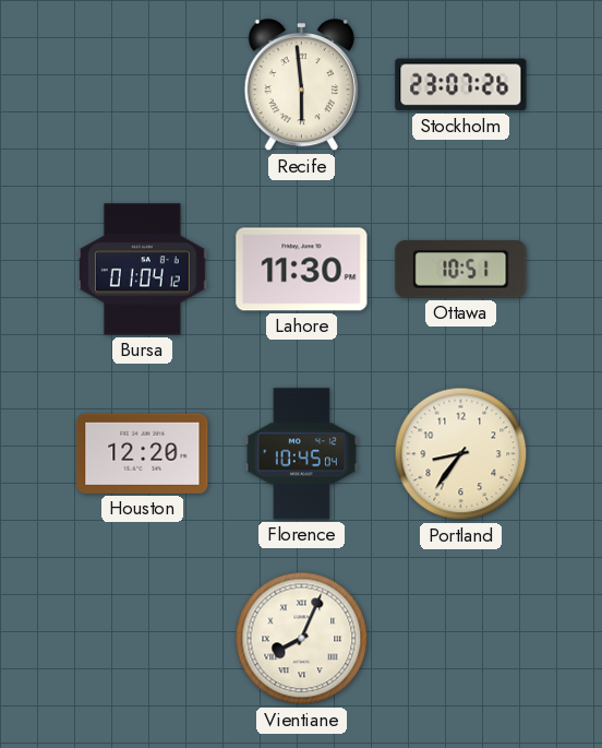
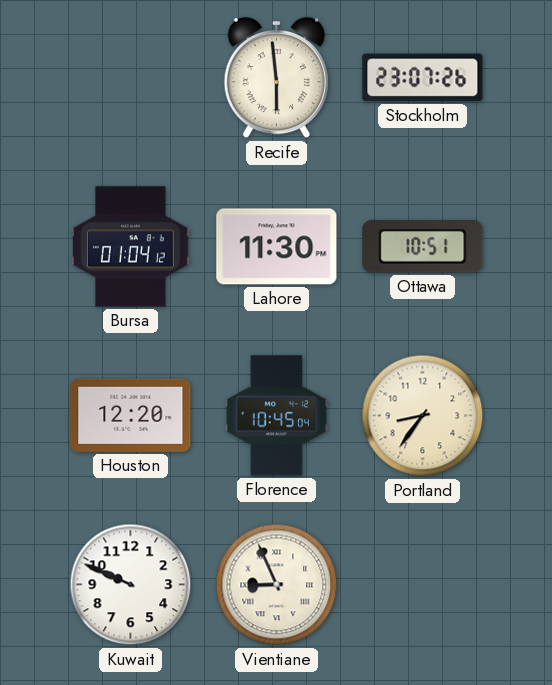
Kuwait: none -> 9:49 (131, 585)
Vientiane: 8:04 -> 8:56 (277, 585)
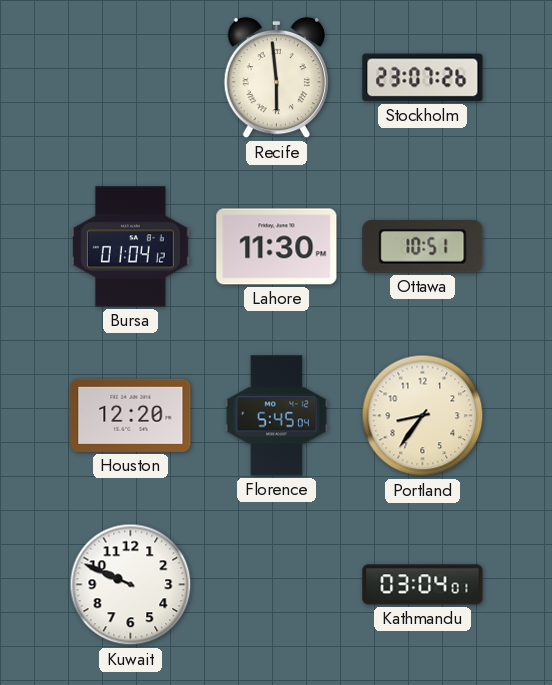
Florence: 10:45 -> 5:45 (276, 416)
Vientiane: 8:56 -> none (277, 585)
Kathmandu: none -> 03:04 (423, 585)
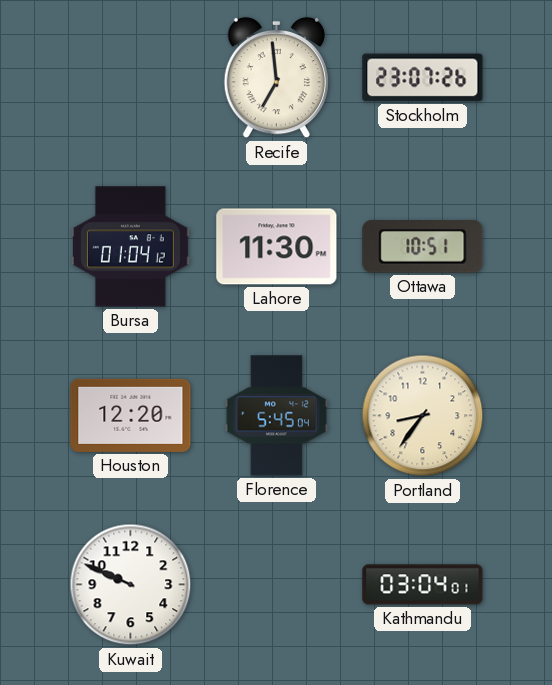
Recife: 5:59 -> 6:59 (276, 78)
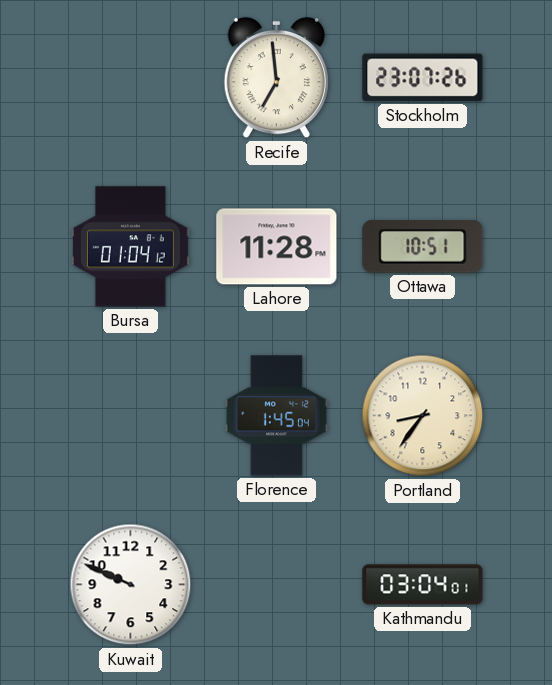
Lahore: 11:30 -> 11:28 (277, 247)
Houston: 12:20 -> none (131, 415)
Florence: 5:45 -> 1:45 (276, 416)
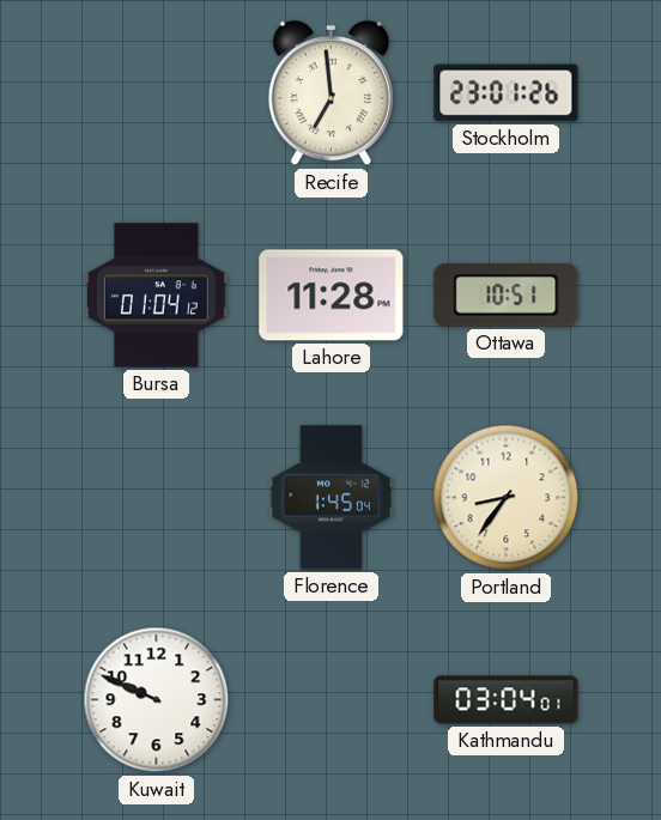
Stockholm: 23:07 -> 23:01 (507, 93)
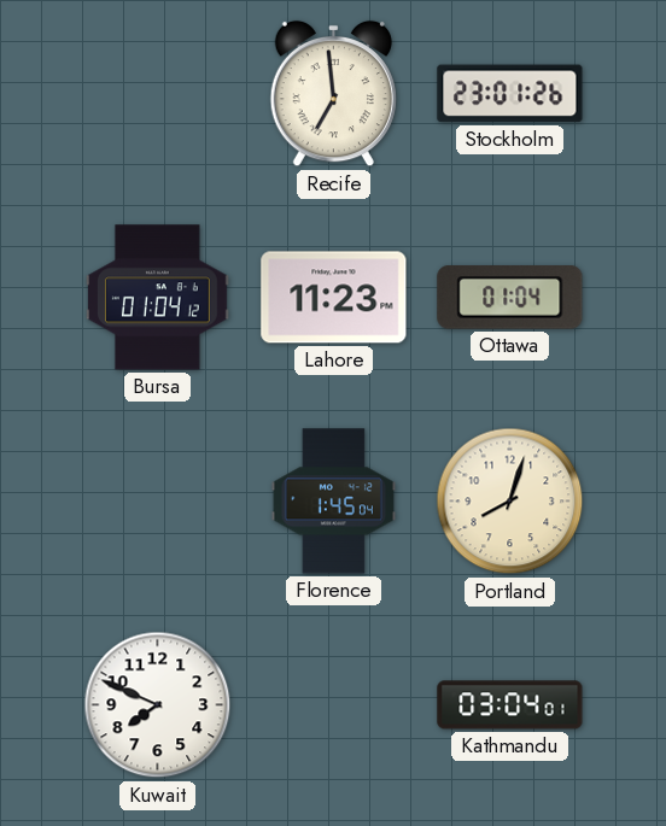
Lahore: 11:28 -> 11:23 (334, 298)
Ottawa: 10:51 -> 01:04 (510, 298)
Portland: 8:36 -> 8:03 (510, 502)
Kuwait: 9:49 -> 7:49 (158, 705)
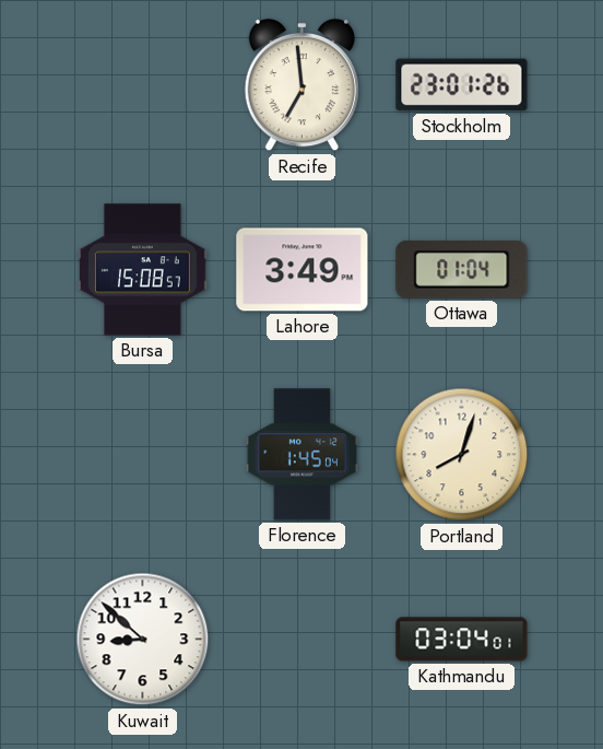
Bursa: 01:04 -> 15:08 (143, 270)
Lahore: 11:23 -> 3:49 (303, 270)
Kuwait: 7:49 -> 8:52 (143, 640)
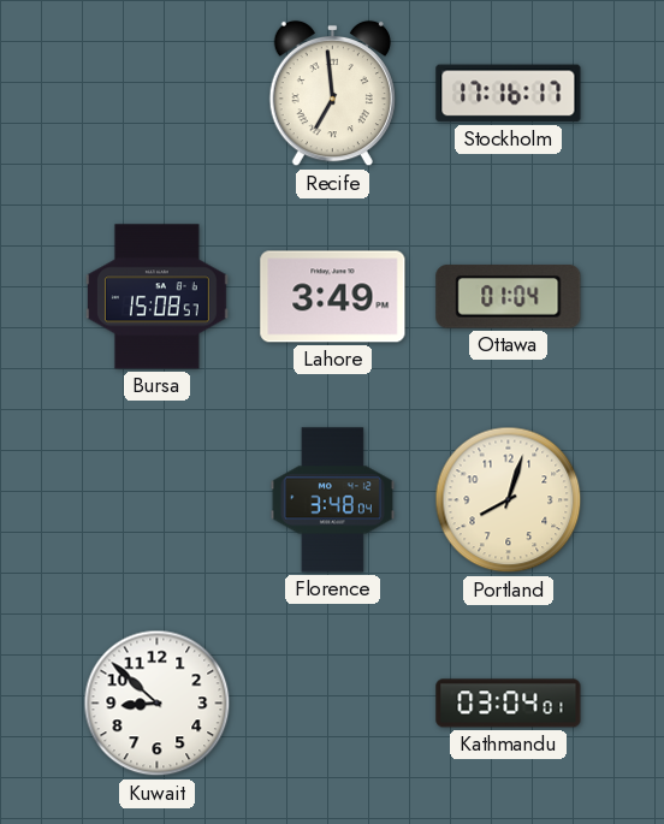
Stockholm: 23:01 -> 17:16 (509, 94)
Florence: 1:45 -> 3:48 (332, 500)
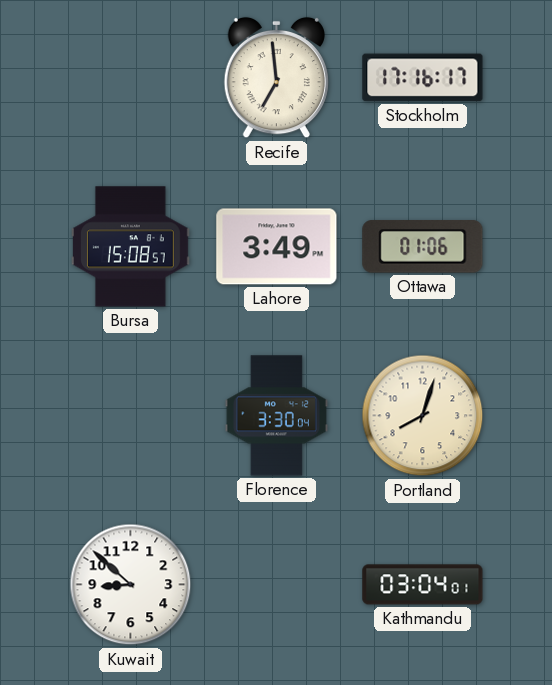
Ottawa: 01:04 -> 01:06 (423, 247)
Florence: 3:48 -> 3:30 (276, 416)
